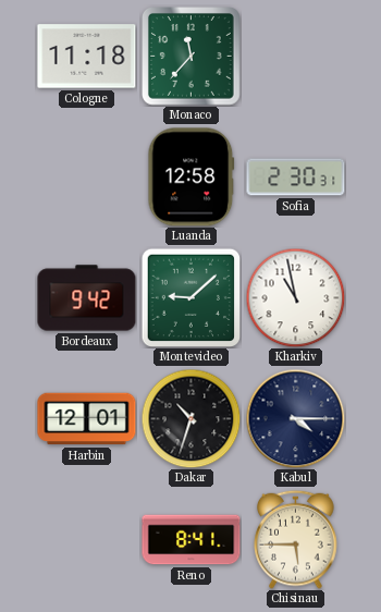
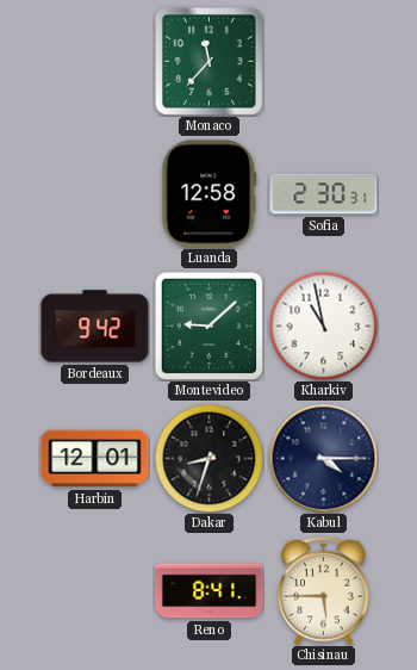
Cologne: 11:18 -> none (87, 57)
Dakar: 10:33 -> 8:33 (208, 458)
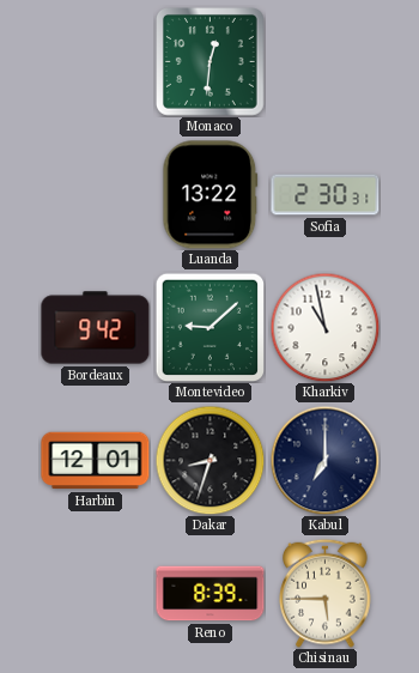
Monaco: 11:37 -> 12:31 (211, 62)
Luanda: 12:58 -> 13:22 (211, 195)
Kabul: 4:15 -> 7:00 (324, 460)
Reno: 8:41 -> 8:39 (211, 594)
